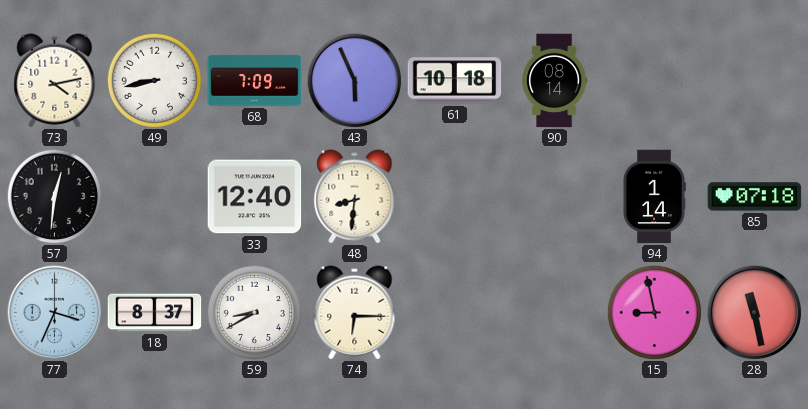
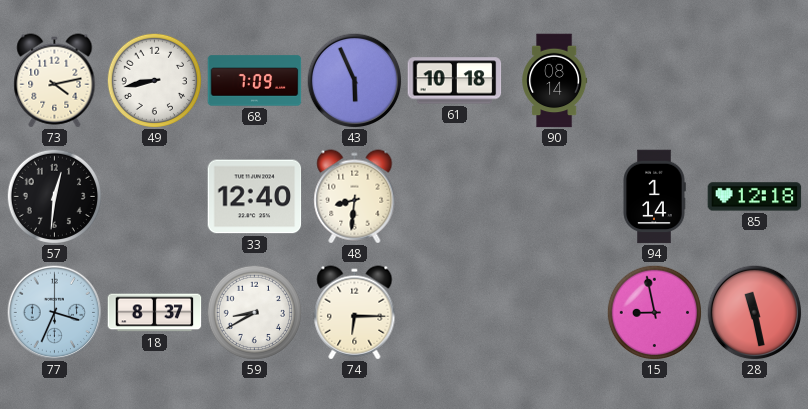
85: 07:18 -> 12:18 (755, 197)
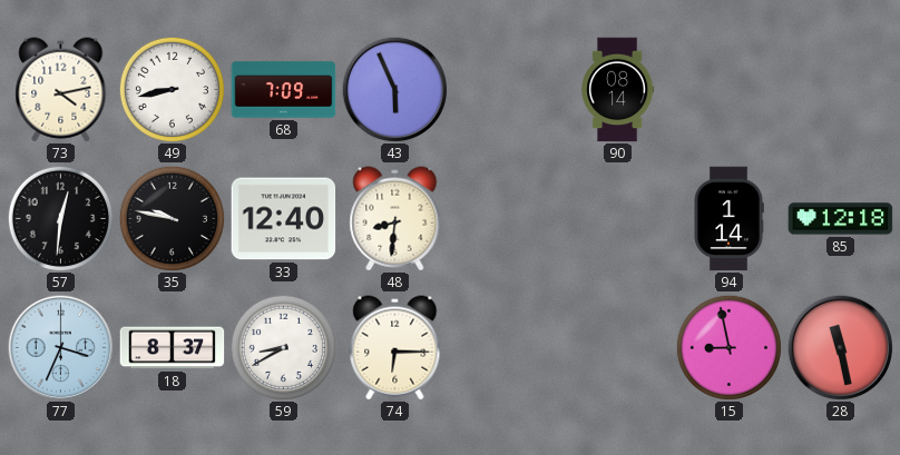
61: 10:18 -> none (455, 81)
35: none -> 9:47 (172, 218)
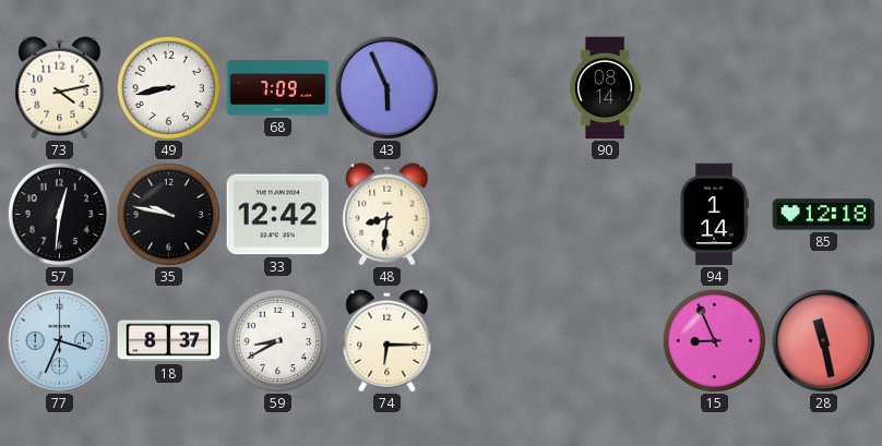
33: 12:40 -> 12:42 (278, 215)
15: 8:58 -> 8:56 (714, 340)
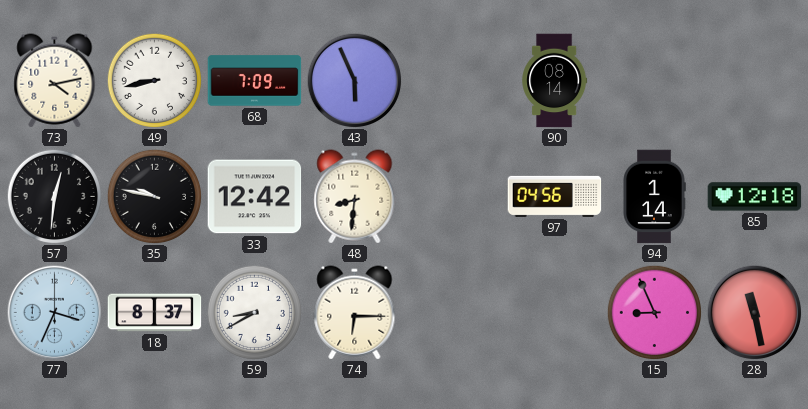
97: none -> 04:56 (555, 196)
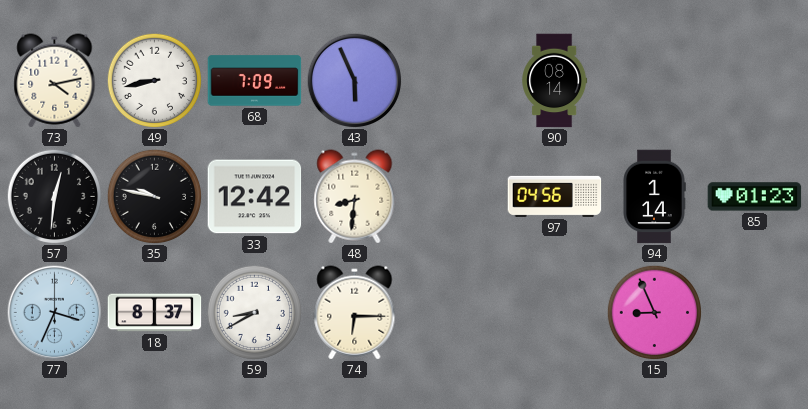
85: 12:18 -> 01:23 (755, 197)
28: 11:28 -> none (754, 312)
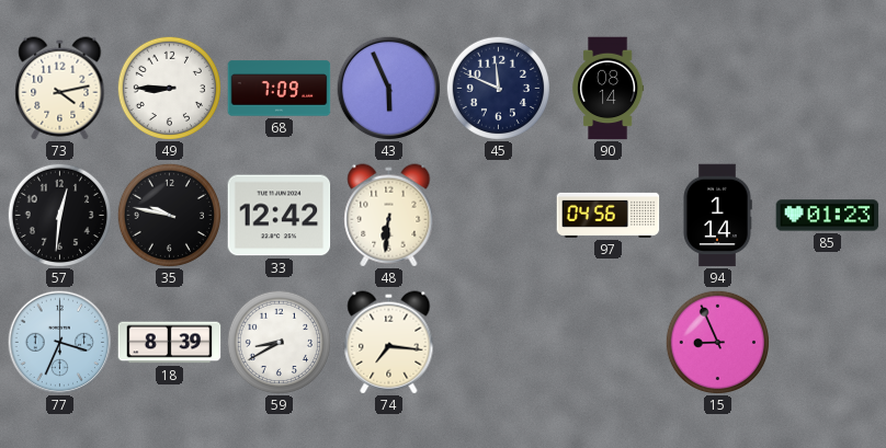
49: 8:43 -> 8:45 (169, 88)
45: none -> 11:49 (498, 88)
48: 8:31 -> 6:31 (389, 216)
18: 8:37 -> 8:39 (170, 343)
74: 6:15 -> 7:16 (389, 343)
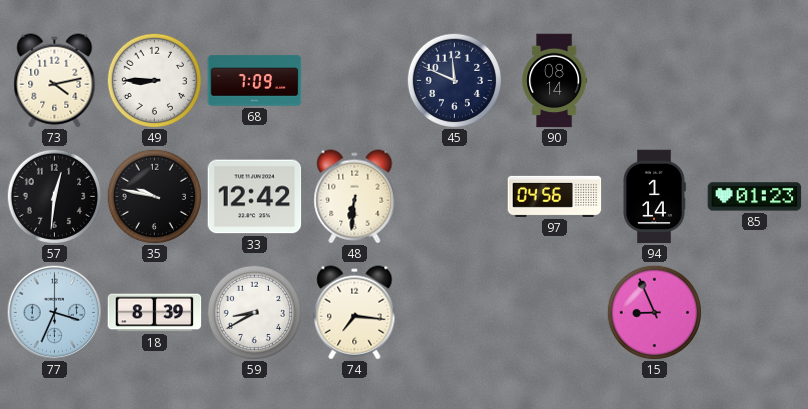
43: 5:56 -> none (388, 88)
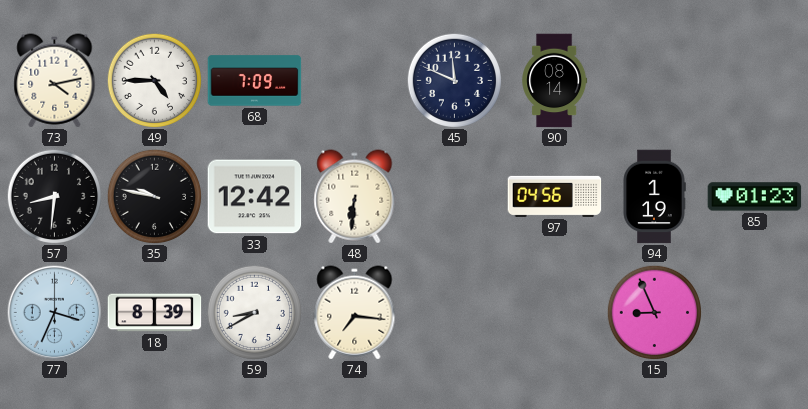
49: 8:45 -> 4:45 (154, 80)
57: 12:31 -> 8:31 (54, 196)
94: 1:14 -> 1:19 (654, 197)
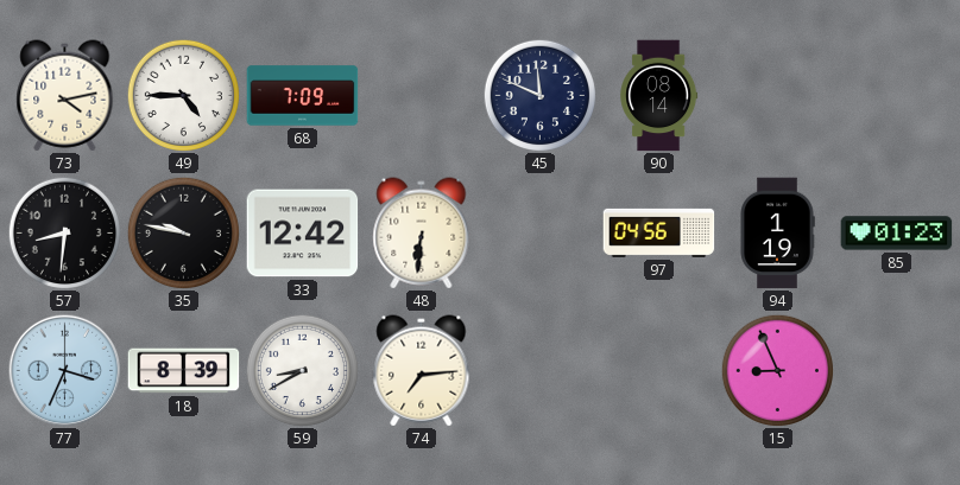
74: 7:16 -> 7:14 (422, 371)
